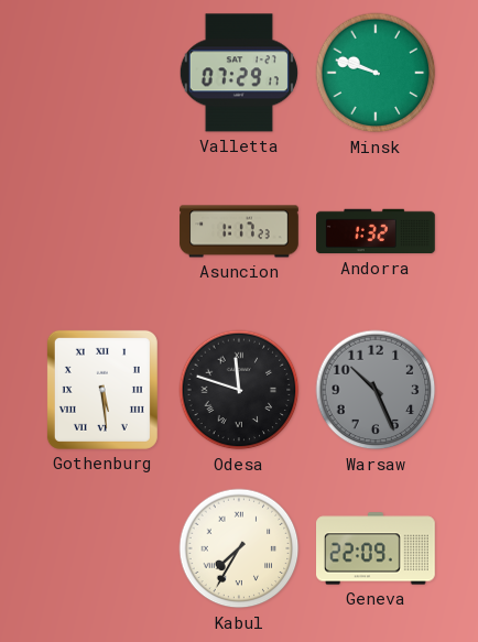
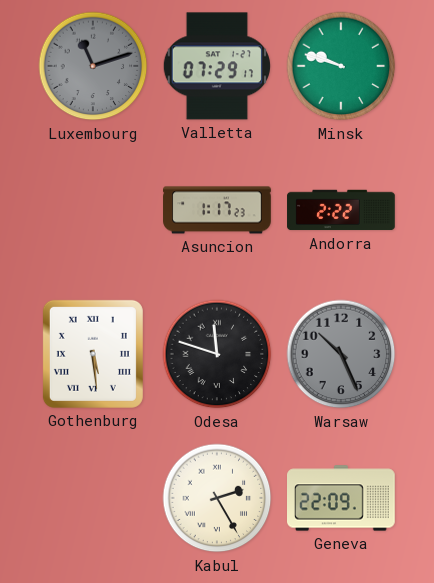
Luxembourg: none -> 11:12 (93, 66)
Andorra: 1:32 -> 2:22 (341, 210)
Kabul: 7:35 -> 2:25 (217, 498)
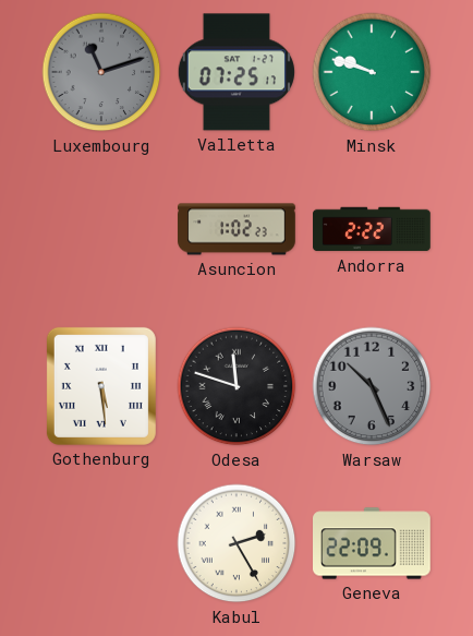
Valletta: 07:29 -> 07:25 (235, 72)
Asuncion: 1:17 -> 1:02 (237, 229)
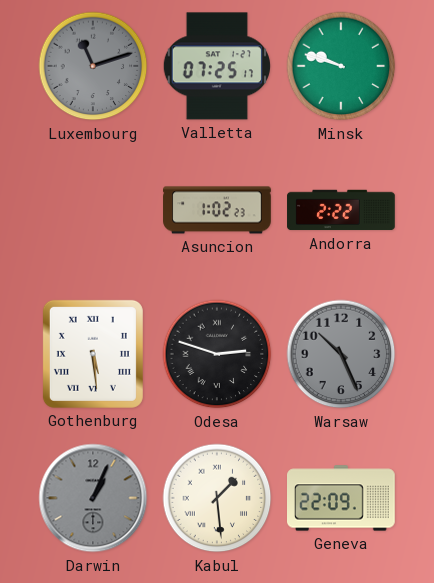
Odesa: 11:48 -> 2:48 (217, 354)
Darwin: none -> 1:04 (93, 498)
Kabul: 2:25 -> 1:29 (217, 498)
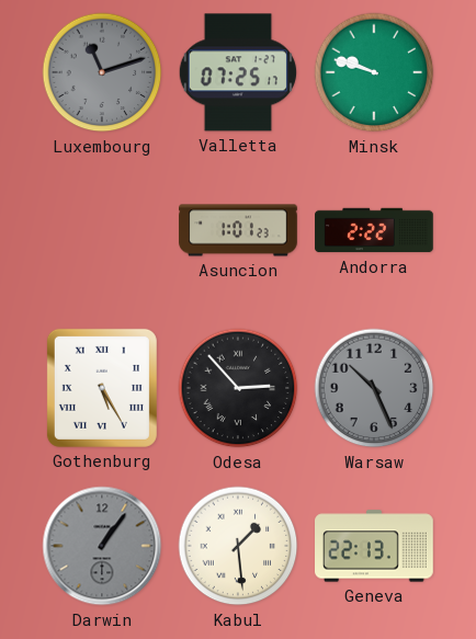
Asuncion: 1:02 -> 1:01 (238, 230)
Gothenburg: 5:29 -> 5:25 (102, 388)
Odesa: 2:48 -> 2:53 (238, 388)
Darwin: 1:04 -> 1:06 (102, 546)
Geneva: 22:09 -> 22:13 (374, 546)
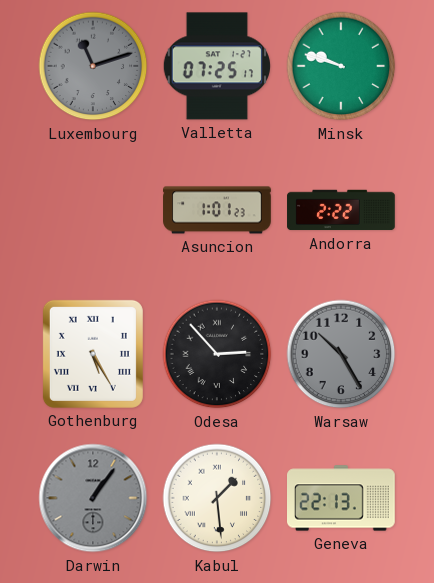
Warsaw: 10:26 -> 10:25 (341, 354)
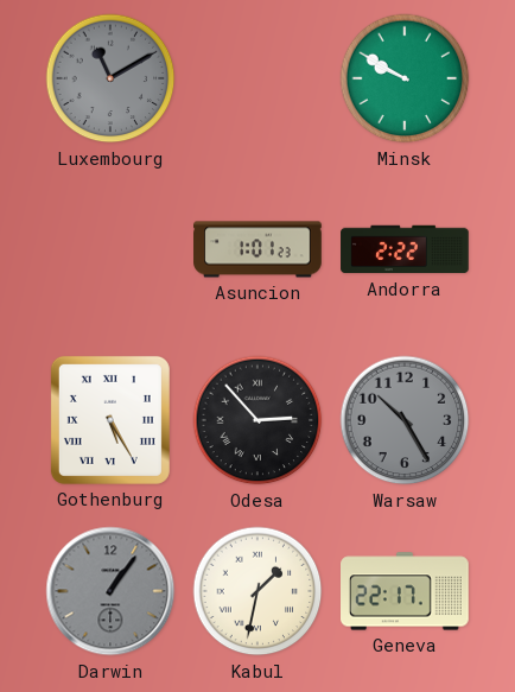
Luxembourg: 11:12 -> 11:10 (110, 78)
Valletta: 07:25 -> none (216, 66)
Minsk: 9:48 -> 9:50 (405, 78)
Kabul: 1:29 -> 1:32 (257, 591)
Geneva: 22:13 -> 22:17 (405, 591)
